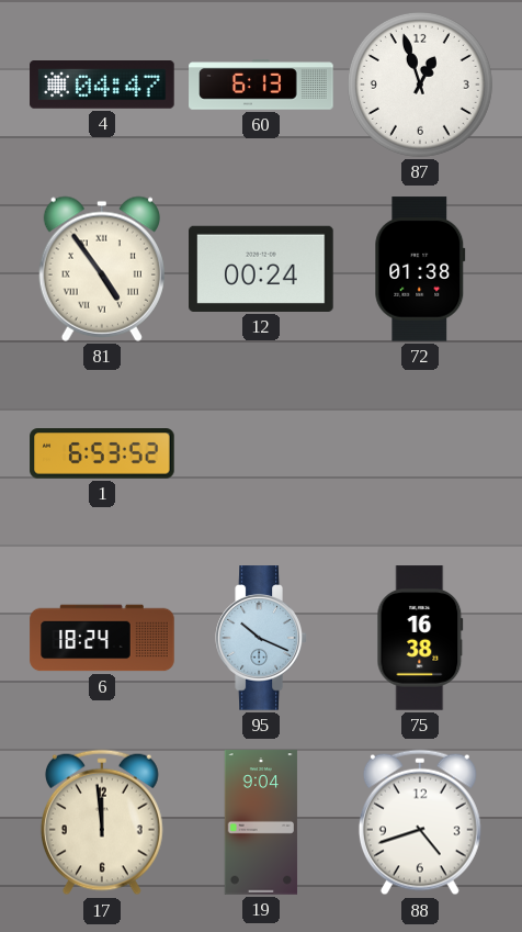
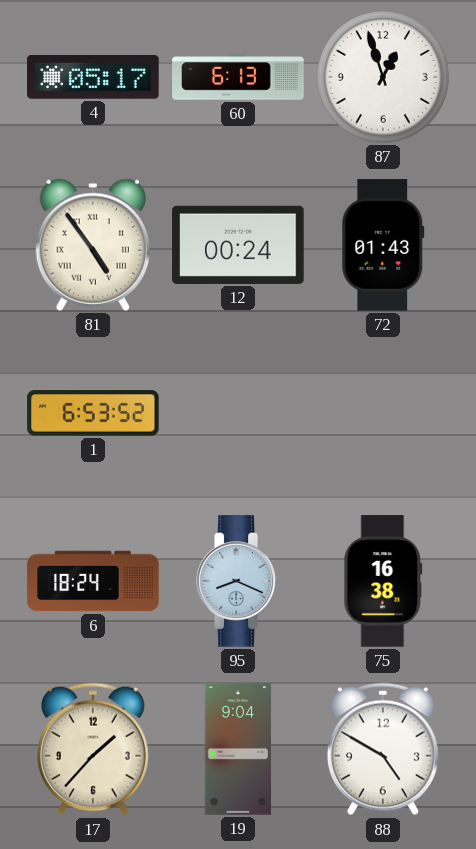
4: 04:47 -> 05:17 (93, 77)
72: 01:38 -> 01:43 (383, 245)
95: 10:19 -> 8:19 (238, 581)
17: 11:59 -> 1:37 (93, 749)
88: 4:42 -> 4:50 (383, 749)
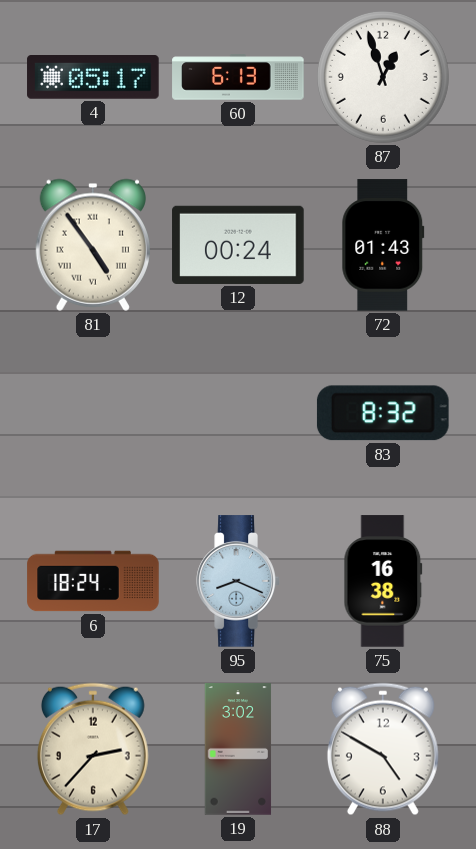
1: 6:53 -> none (93, 413)
83: none -> 8:32 (383, 413)
17: 1:37 -> 2:37 (93, 749)
19: 9:04 -> 3:02 (238, 749)
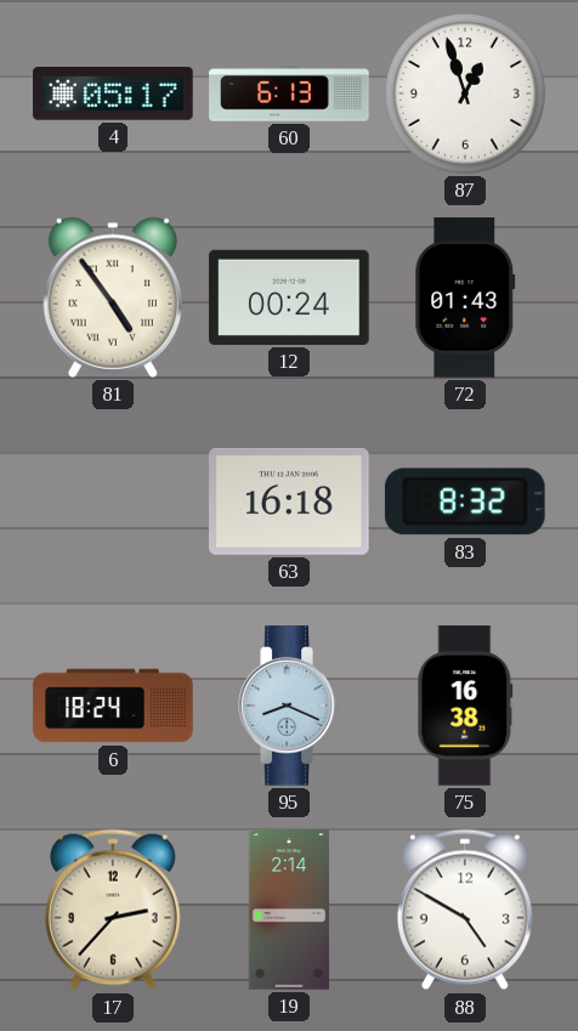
63: none -> 16:18 (289, 502)
19: 3:02 -> 2:14 (289, 910)
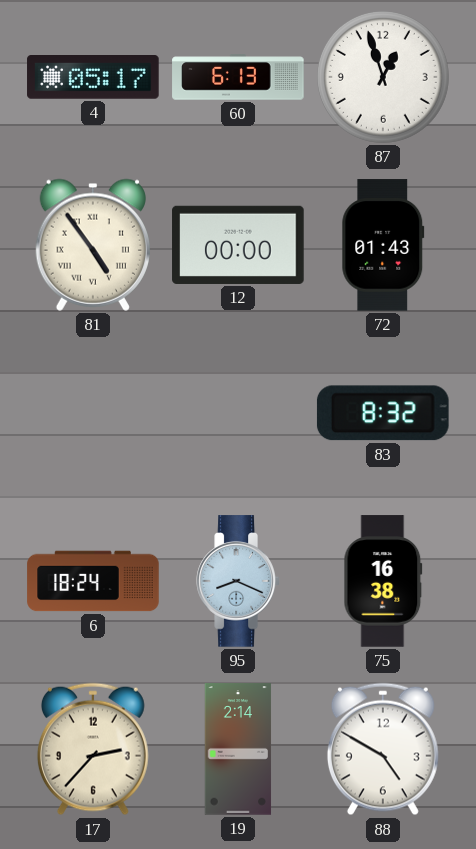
12: 00:24 -> 00:00 (238, 245)
63: 16:18 -> none (289, 502)
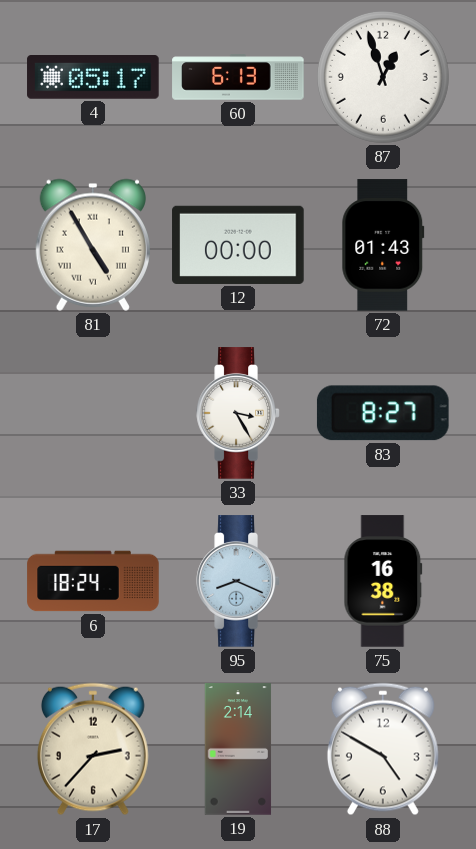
81: 4:54 -> 4:55 (93, 245)
33: none -> 3:25 (238, 413)
83: 8:32 -> 8:27 (383, 413)
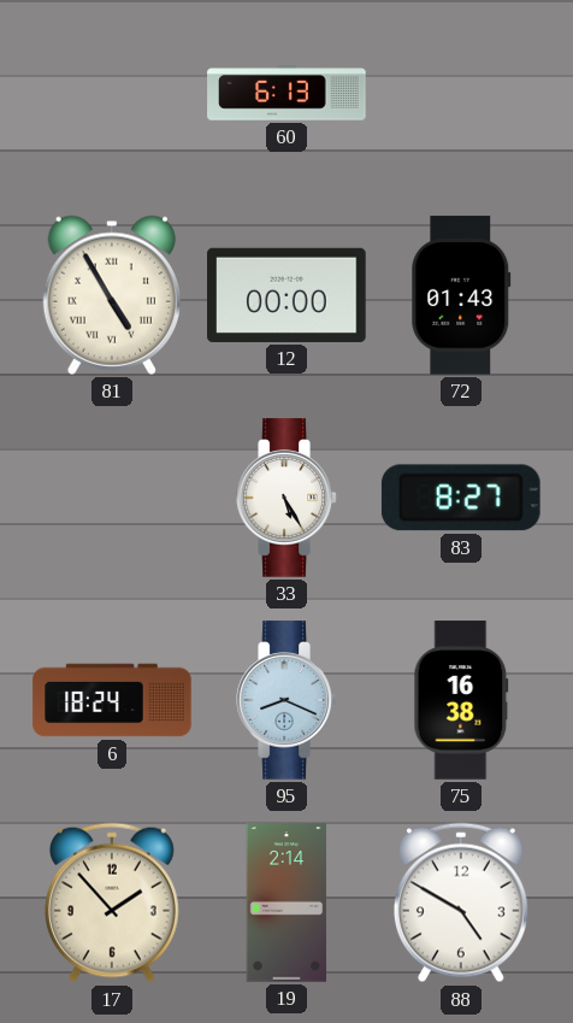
4: 05:17 -> none (93, 77)
87: 12:57 -> none (383, 77)
33: 3:25 -> 5:25 (286, 498)
17: 2:37 -> 1:53 (112, 903)
